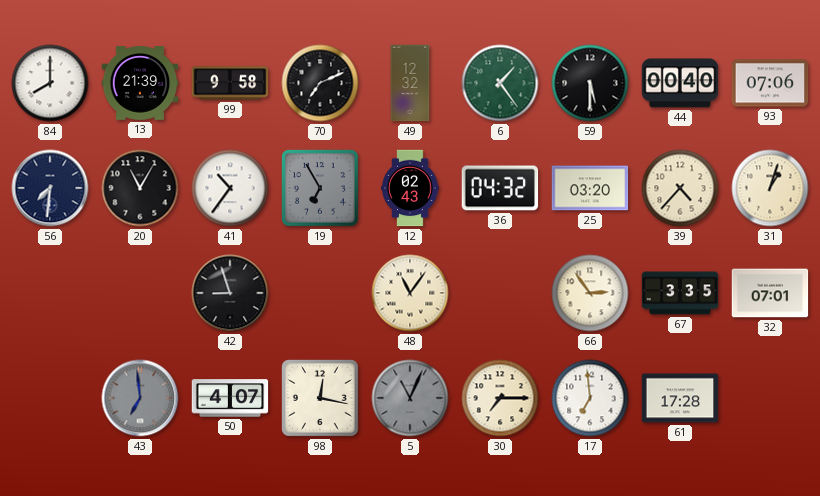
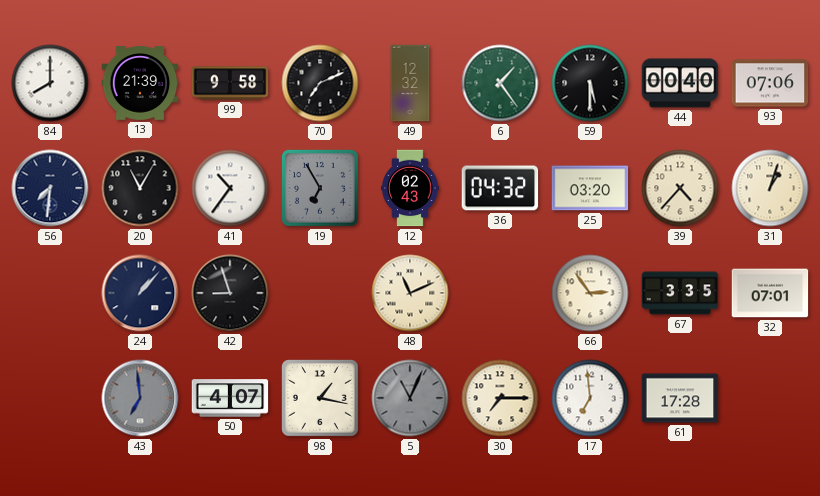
24: none -> 1:07 (140, 293)
48: 11:06 -> 11:11 (410, 293)
98: 12:17 -> 1:17 (321, 399)
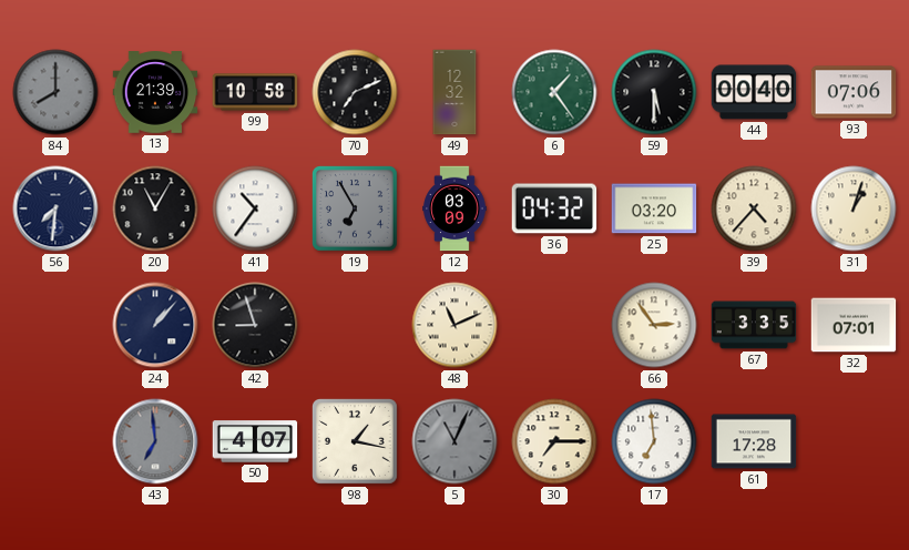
84 dial: white -> grey (55, 92)
99: 9:58 -> 10:58 (255, 92)
12: 02:43 -> 03:09 (455, 208)
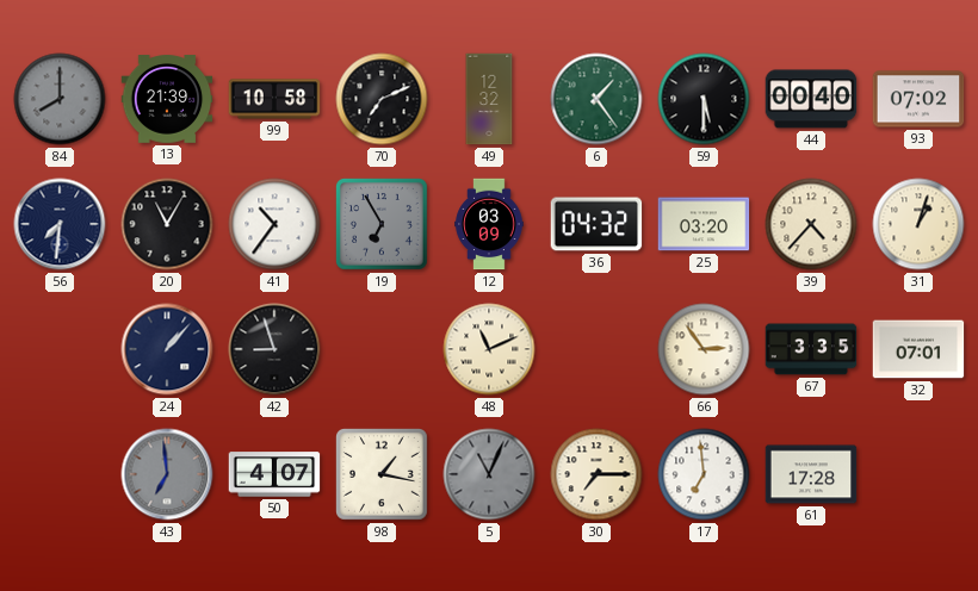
93: 07:06 -> 07:02 (918, 99)
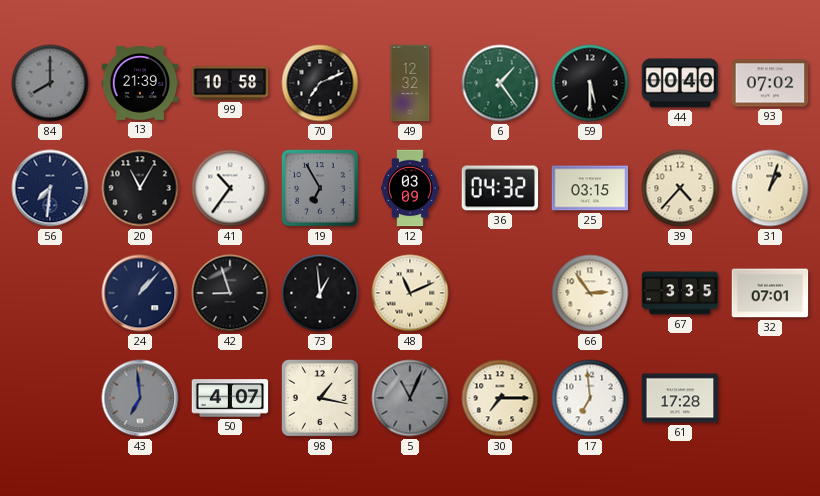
25: 03:20 -> 03:15 (590, 188)
73: none -> 12:59 (320, 293)
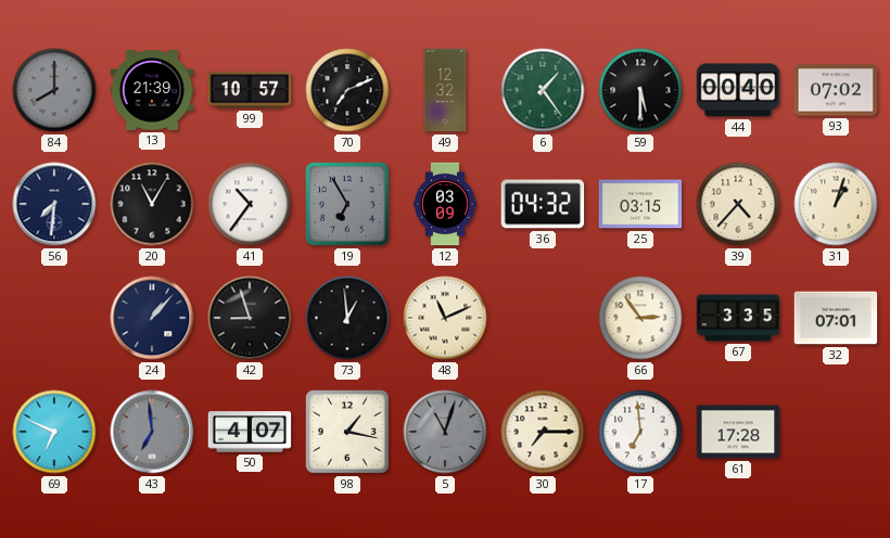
99: 10:58 -> 10:57 (250, 90)
69: none -> 6:49 (54, 432)
5: 11:04 -> 11:03 (445, 432)
